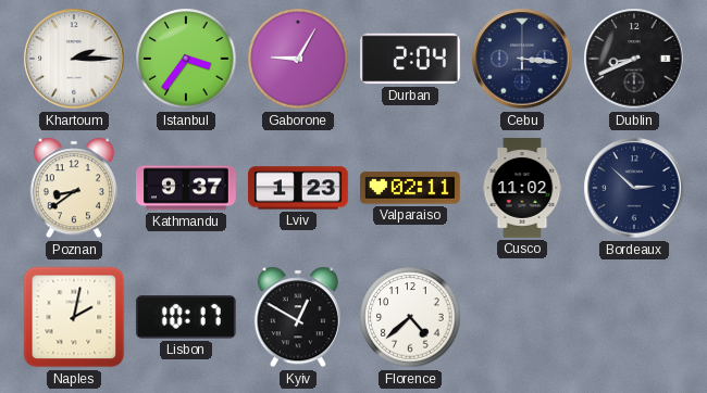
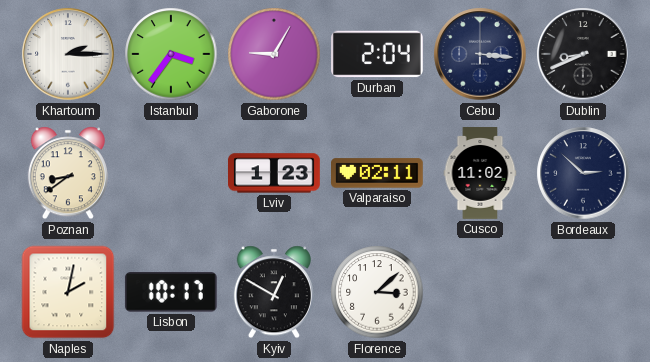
Kathmandu: 9:37 -> none (187, 188)
Florence: 4:38 -> 3:08 (377, 292)
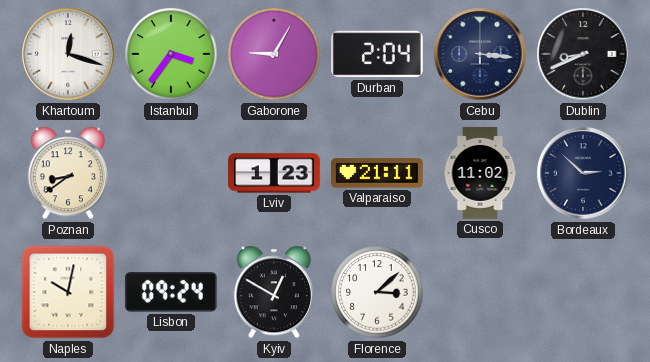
Khartoum: 2:15 -> 12:18 (68, 54)
Valparaiso: 02:11 -> 21:11 (378, 173)
Naples: 2:02 -> 10:02 (68, 292)
Lisbon: 10:17 -> 09:24 (171, 293)
